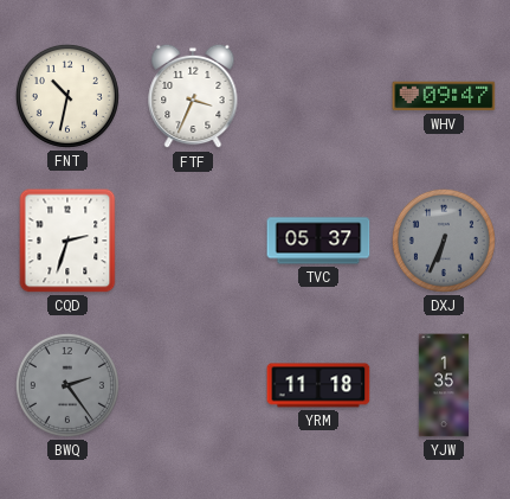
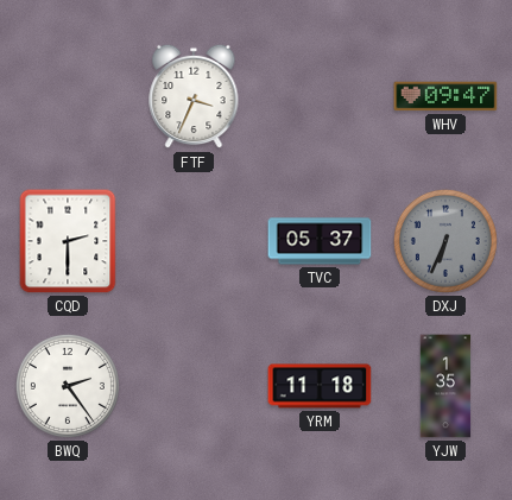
FNT: 10:32 -> none (67, 96)
CQD: 2:33 -> 2:30 (68, 241)
BWQ dial: grey -> white (68, 386)
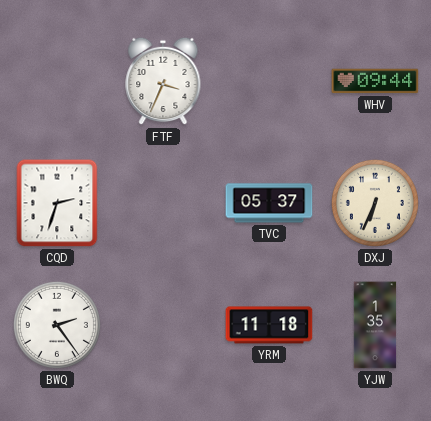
WHV: 09:47 -> 09:44 (375, 81)
CQD: 2:30 -> 2:33 (57, 203)
DXJ dial: grey -> cream (375, 203)
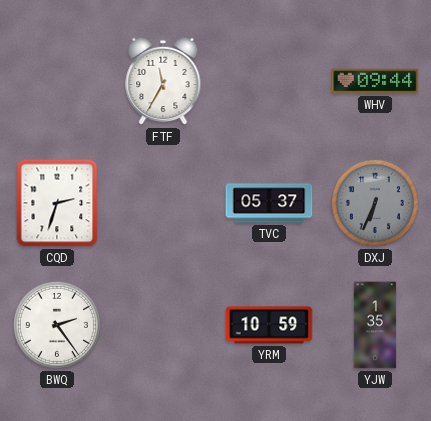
FTF: 3:34 -> 11:35 (163, 81)
DXJ dial: cream -> grey (375, 203)
YRM: 11:18 -> 10:59 (269, 325)
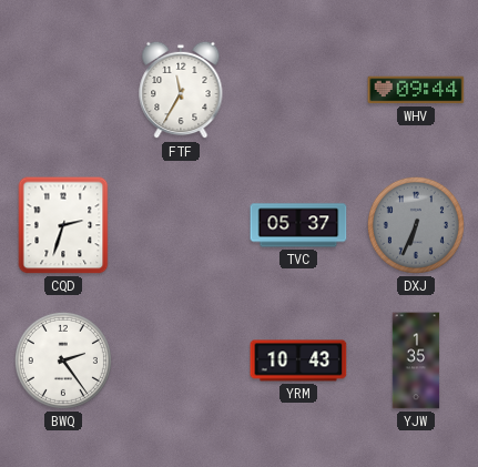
YRM: 10:59 -> 10:43 (298, 361)
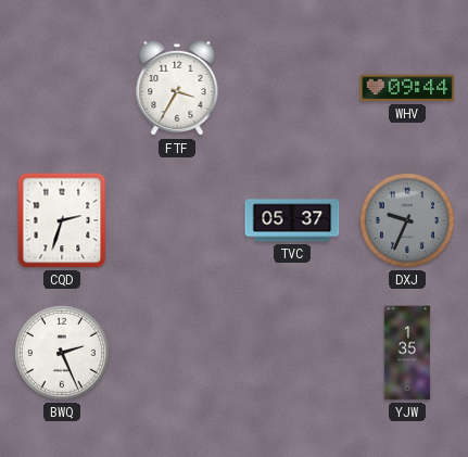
FTF: 11:35 -> 3:35 (177, 88)
DXJ: 6:34 -> 9:34 (407, 220)
BWQ: 2:24 -> 2:26 (62, 353)
YRM: 10:43 -> none (298, 361)
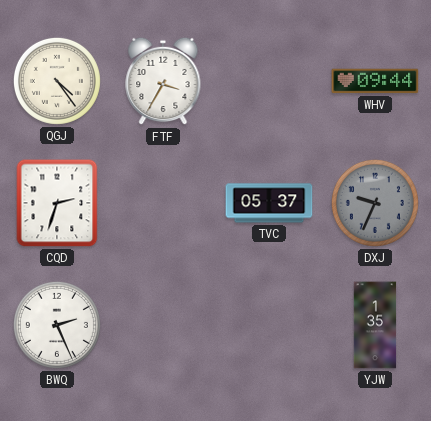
QGJ: none -> 4:24 (57, 81)
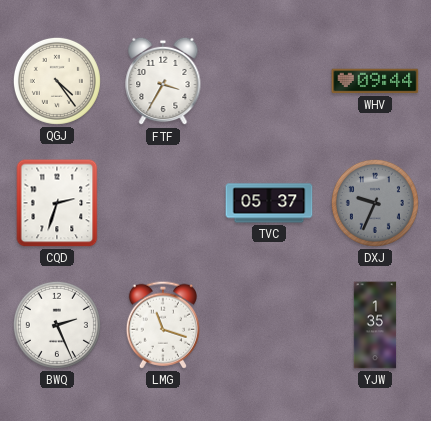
LMG: none -> 11:18 (162, 325)
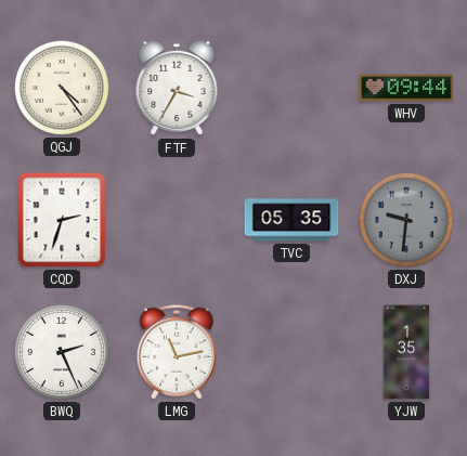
TVC: 05:37 -> 05:35 (291, 220)
DXJ: 9:34 -> 9:31 (406, 220)
LMG: 11:18 -> 11:13 (176, 352)
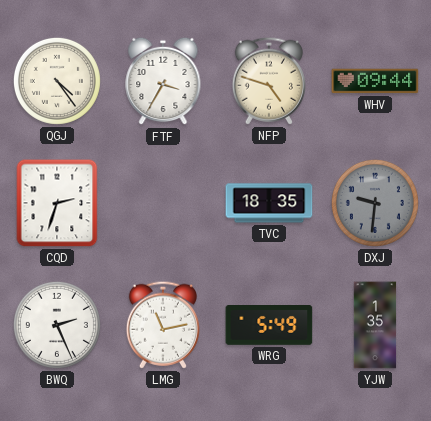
NFP: none -> 4:48 (268, 81)
TVC: 05:35 -> 18:35 (269, 203)
WRG: none -> 5:49 (269, 326)
